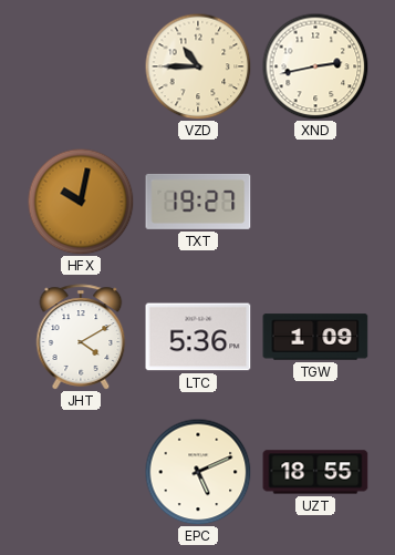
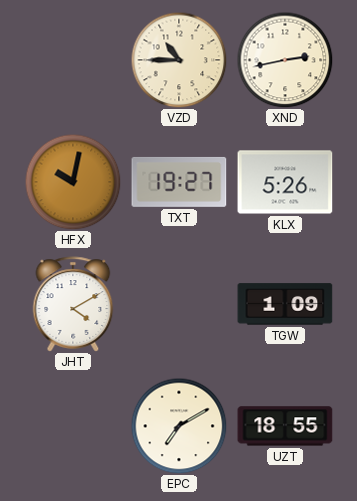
KLX: none -> 5:26 (285, 182)
LTC: 5:36 -> none (198, 337)
EPC: 5:11 -> 7:10 (179, 426)
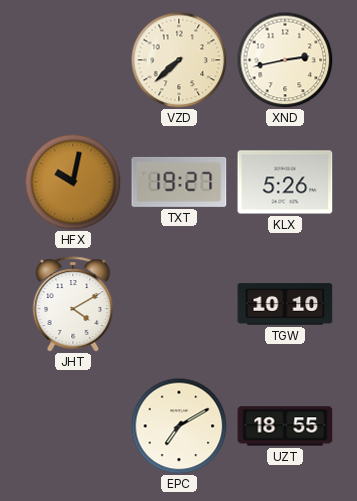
VZD: 10:45 -> 7:38 (179, 60)
TGW: 1:09 -> 10:10 (285, 304)
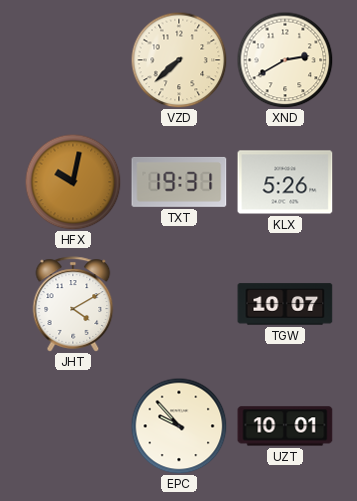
XND: 2:43 -> 2:40 (285, 60)
TXT: 19:27 -> 19:31 (179, 182)
TGW: 10:10 -> 10:07 (285, 304)
EPC: 7:10 -> 9:53 (179, 426)
UZT: 18:55 -> 10:01 (285, 426)
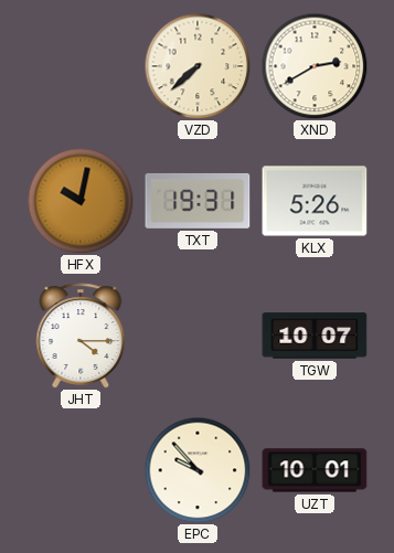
JHT: 4:10 -> 4:15 (81, 336)
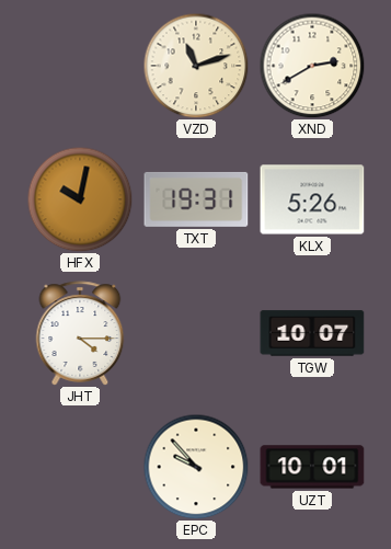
VZD: 7:38 -> 11:12 (196, 66)
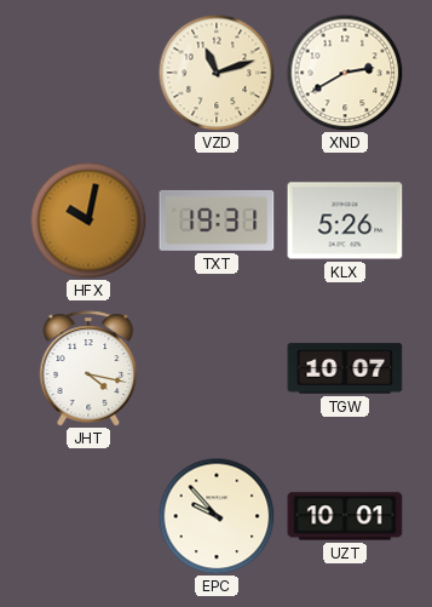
JHT: 4:15 -> 4:17 (88, 368)
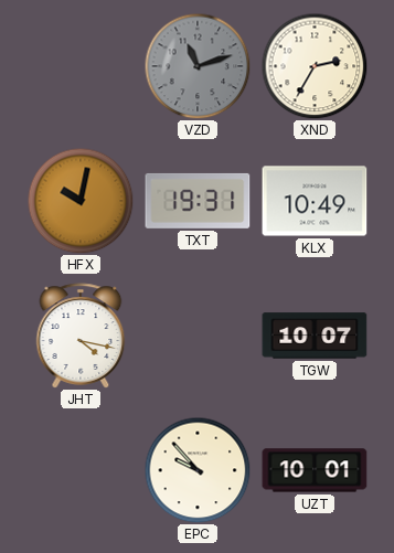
VZD dial: cream -> grey (198, 66)
XND: 2:40 -> 2:35 (315, 66)
KLX: 5:26 -> 10:49 (315, 201)
